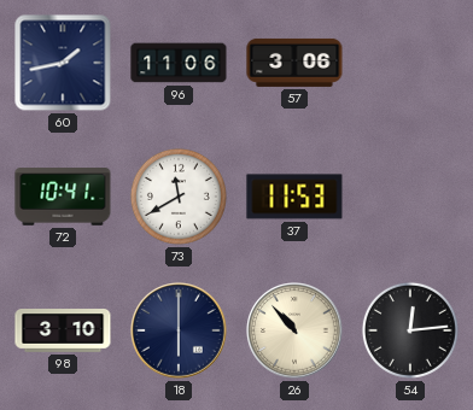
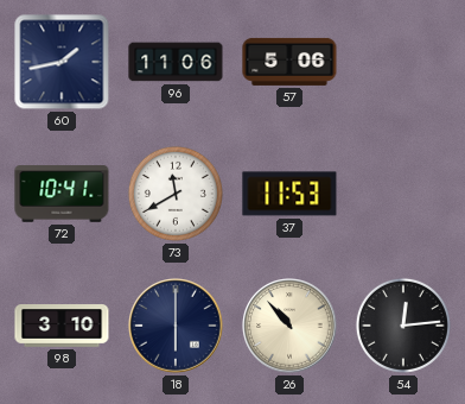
57: 3:06 -> 5:06 (289, 62)
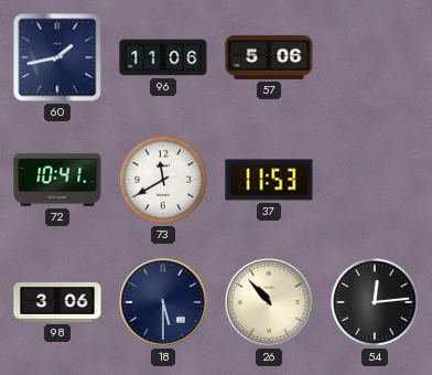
98: 3:10 -> 3:06 (57, 302)
18: 6:00 -> 5:30 (163, 302)
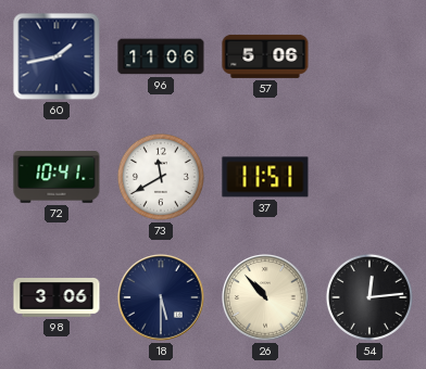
37: 11:53 -> 11:51 (265, 177)
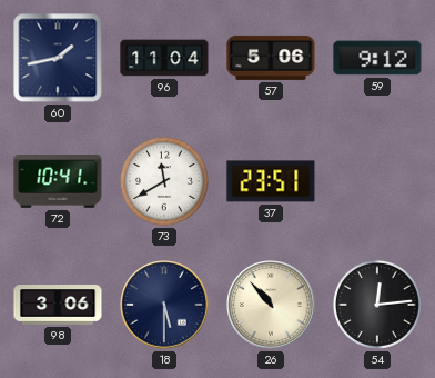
96: 11:06 -> 11:04 (164, 58)
59: none -> 9:12 (377, 58)
37: 11:51 -> 23:51 (271, 181)
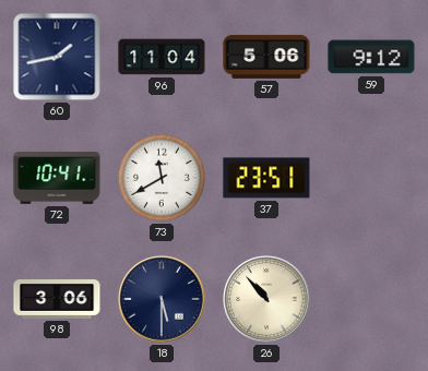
54: 12:14 -> none (377, 305)
